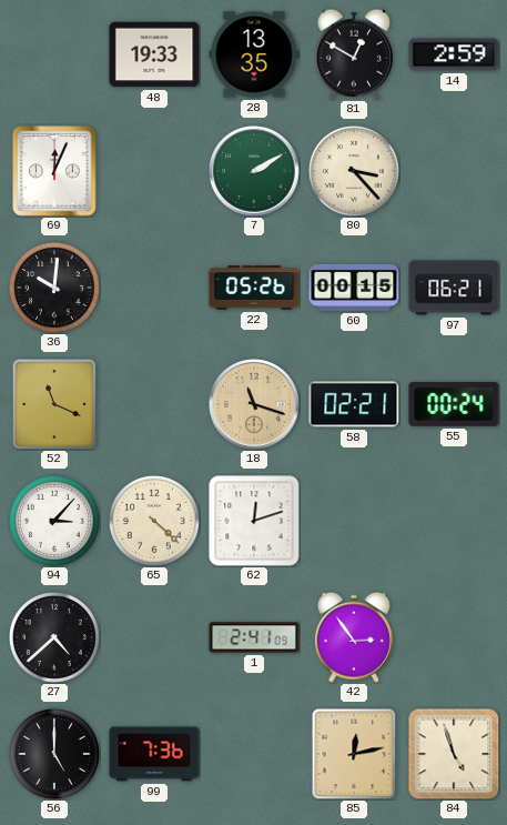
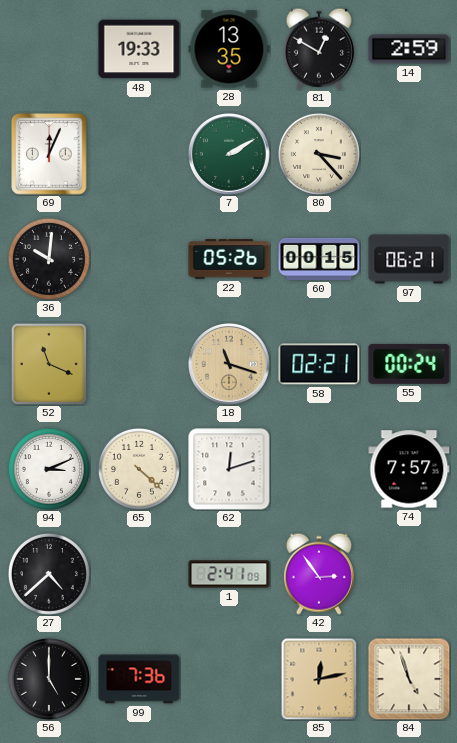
94: 3:07 -> 3:11 (49, 469)
74: none -> 7:57 (409, 469)
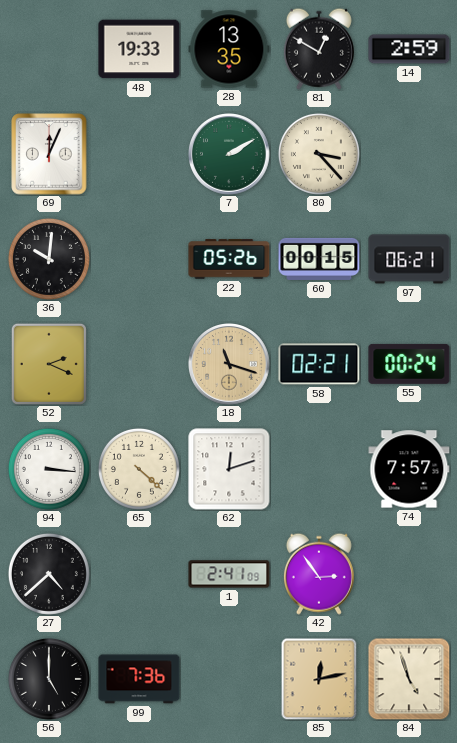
52: 11:19 -> 2:19 (49, 364)
94: 3:11 -> 3:16 (49, 469)
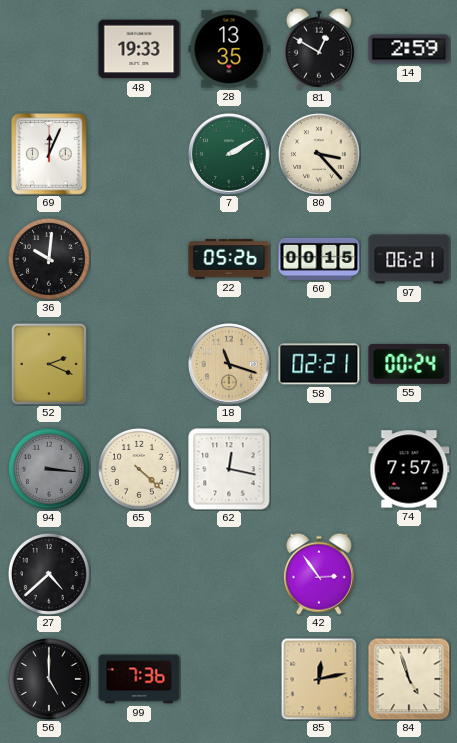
94 dial: white -> grey (49, 469)
62: 12:12 -> 12:17 (229, 469)
1: 2:41 -> none (229, 574)
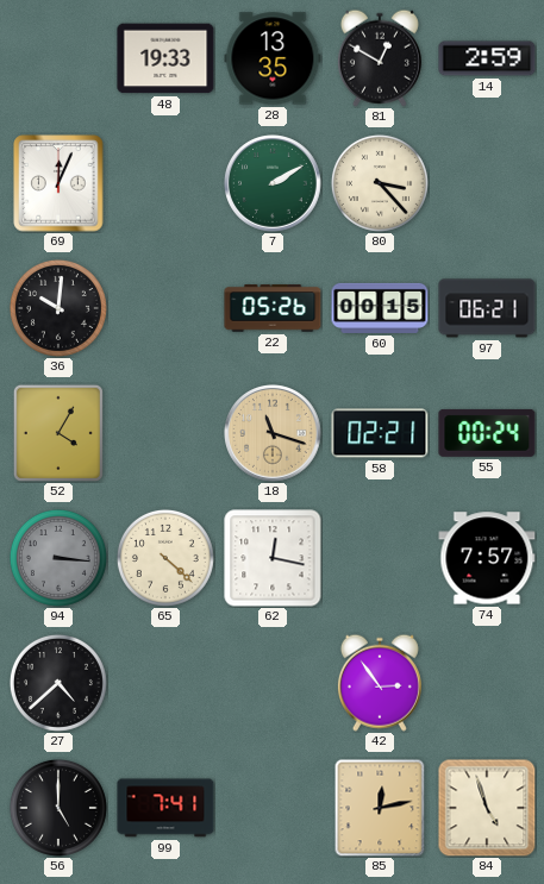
52: 2:19 -> 4:05 (58, 433)
99: 7:36 -> 7:41 (165, 808)
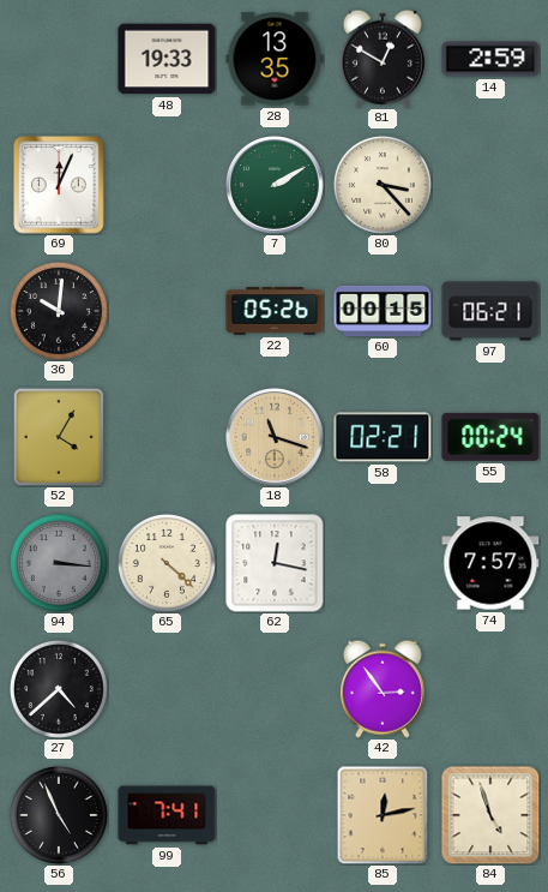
56: 5:00 -> 4:56 (59, 815)
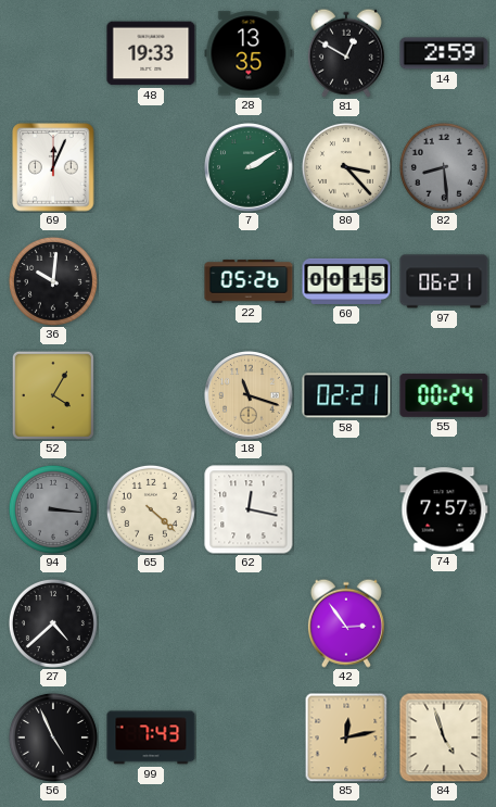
82: none -> 8:29 (444, 167)
99: 7:41 -> 7:43 (151, 737)
